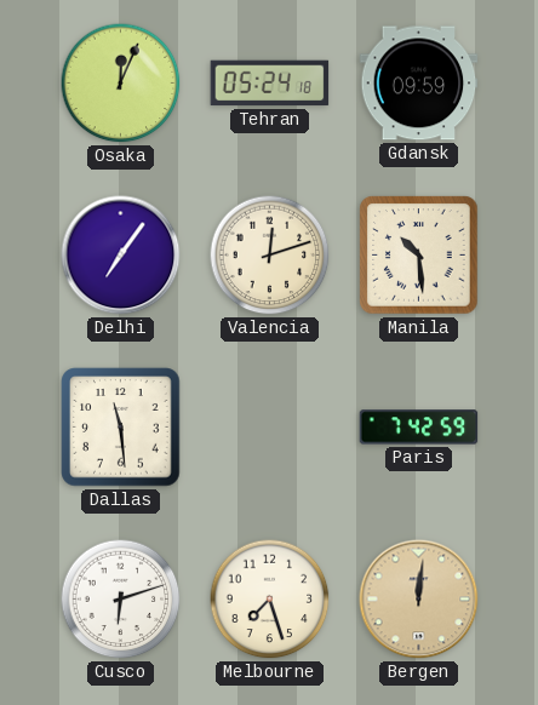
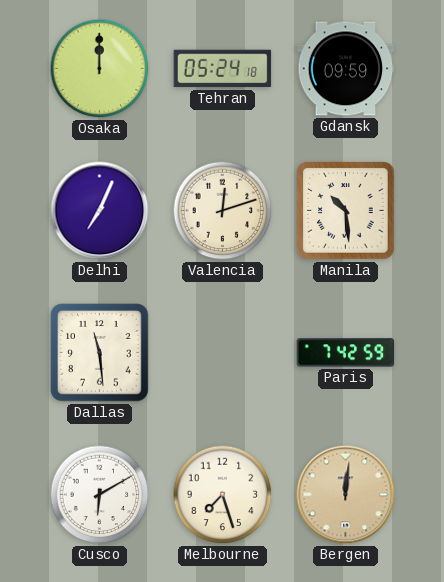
Osaka: 12:04 -> 12:00 (100, 69)
Delhi: 7:06 -> 7:04 (100, 211)
Cusco: 6:12 -> 6:10 (100, 495)
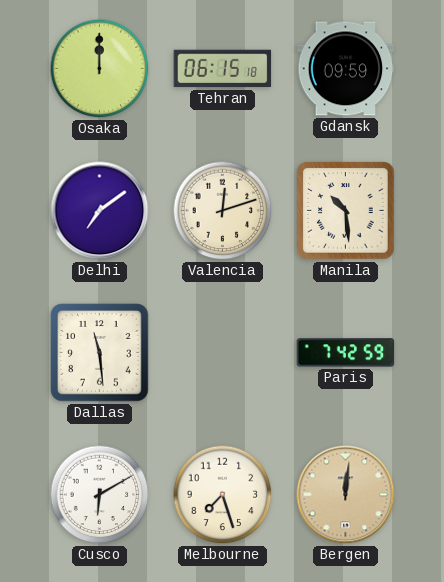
Tehran: 05:24 -> 06:15 (223, 69)
Delhi: 7:04 -> 7:09 (100, 211)
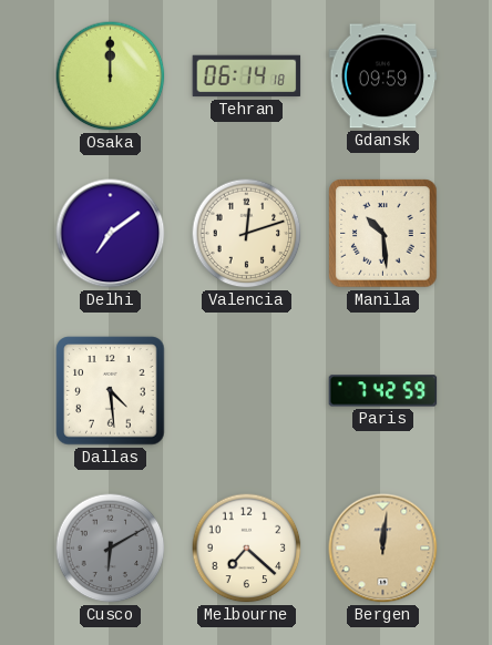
Tehran: 06:15 -> 06:14 (247, 76)
Dallas: 11:29 -> 4:29 (111, 391)
Cusco dial: white -> grey (111, 549)
Melbourne: 7:27 -> 7:22 (247, 549)
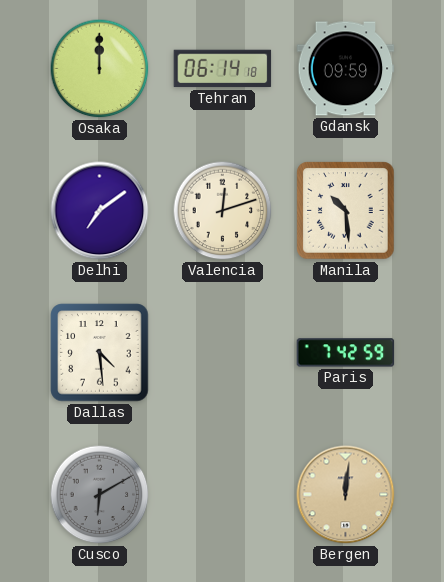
Melbourne: 7:22 -> none (247, 549)
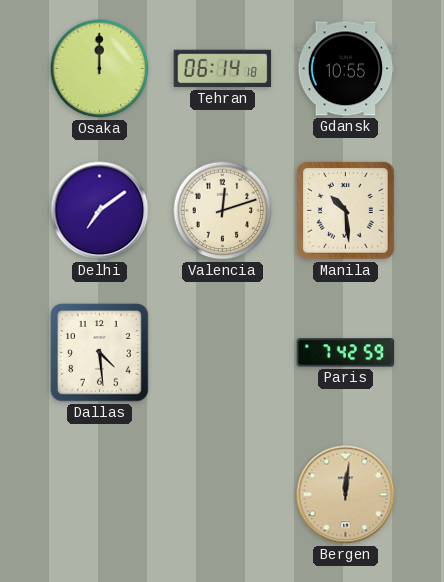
Gdansk: 09:59 -> 10:55 (346, 69)
Cusco: 6:10 -> none (100, 495)
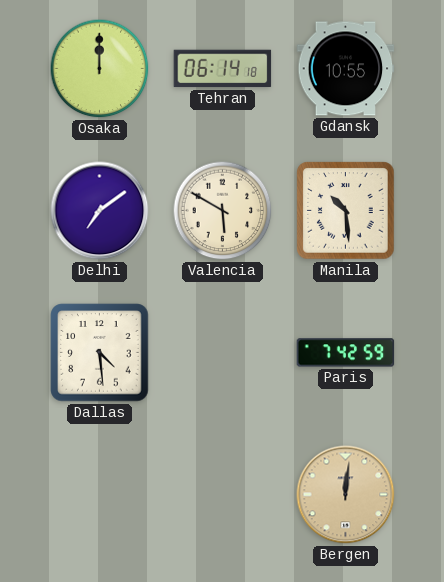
Valencia: 12:12 -> 5:50 (223, 211)
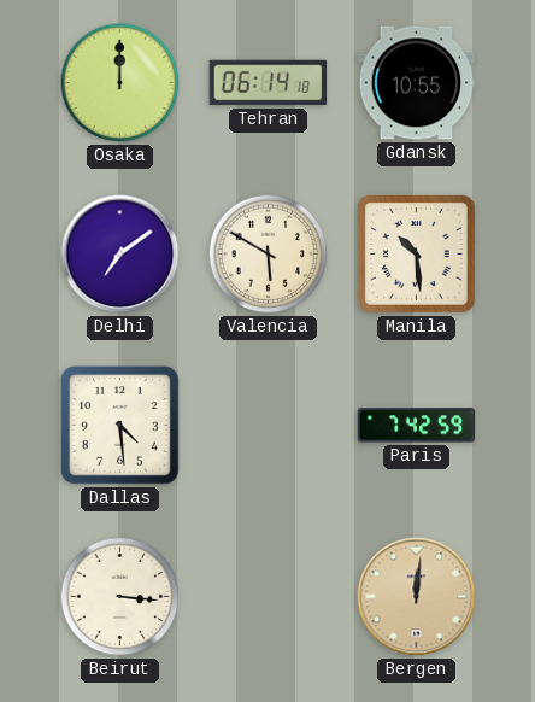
Beirut: none -> 3:16 (120, 597)
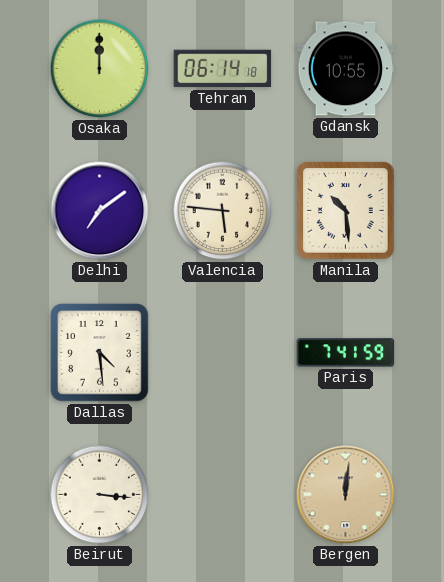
Valencia: 5:50 -> 5:46 (223, 211)
Paris: 7:42 -> 7:41 (346, 353)
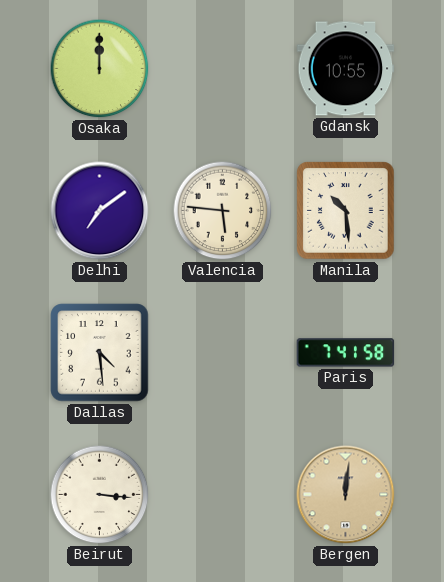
Tehran: 06:14 -> none (223, 69)
Paris: 7:41:59 -> 7:41:58 (346, 353)
